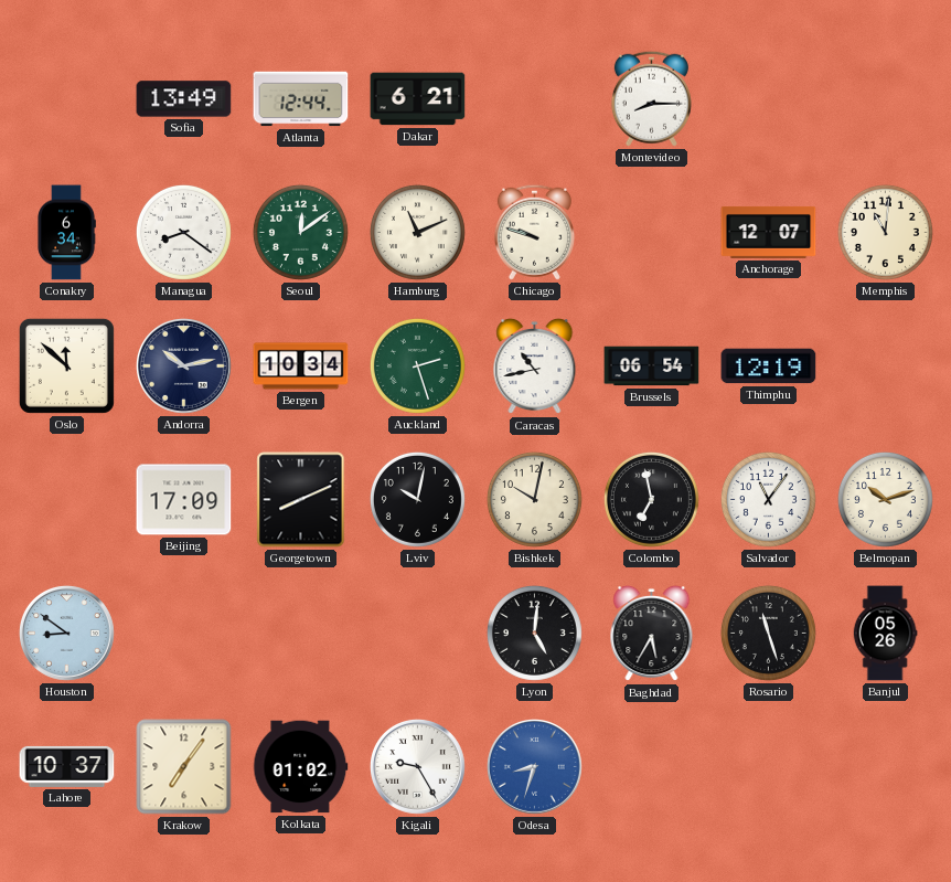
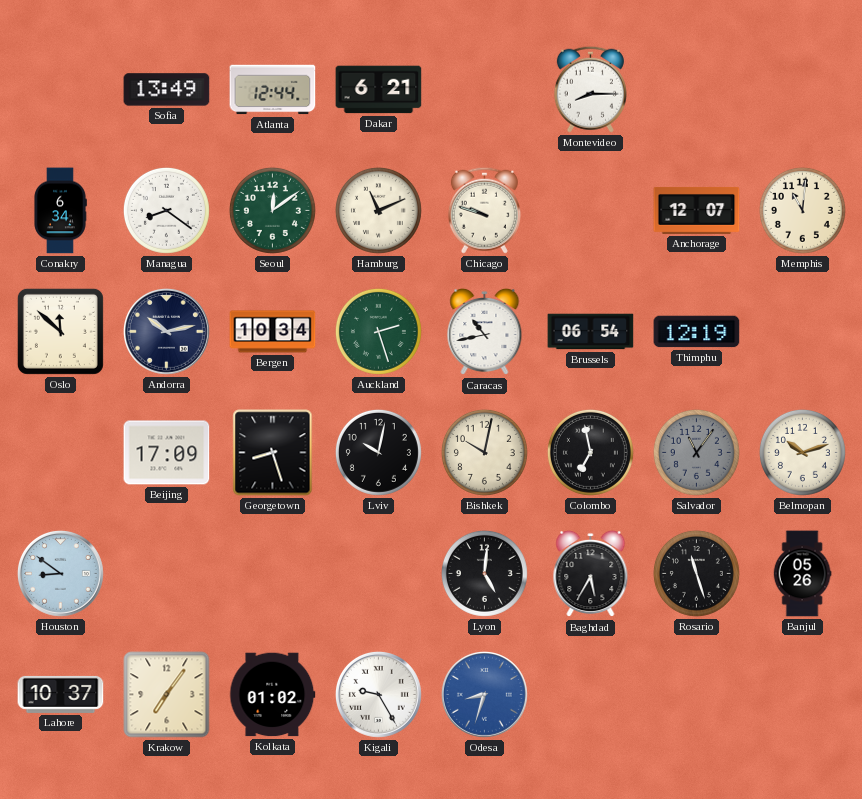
Georgetown: 8:11 -> 8:27 (273, 453)
Salvador dial: white -> grey (696, 452)
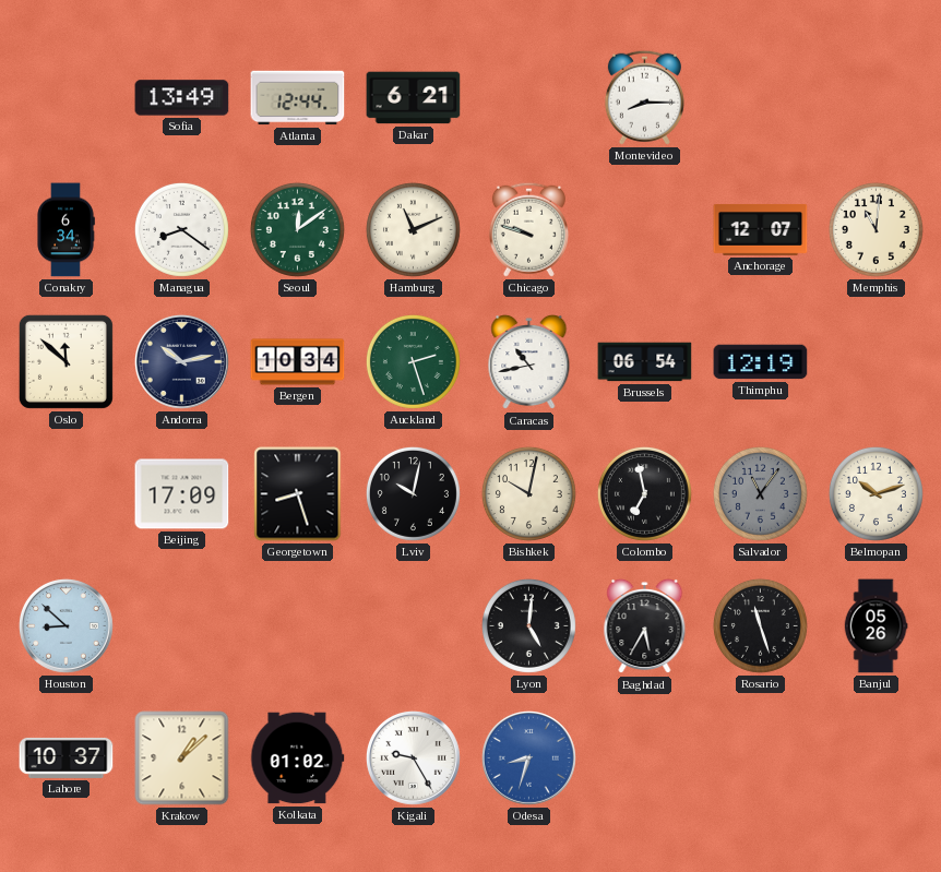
Houston: 8:51 -> 8:52 (65, 625)
Krakow: 7:06 -> 1:08 (182, 758)
